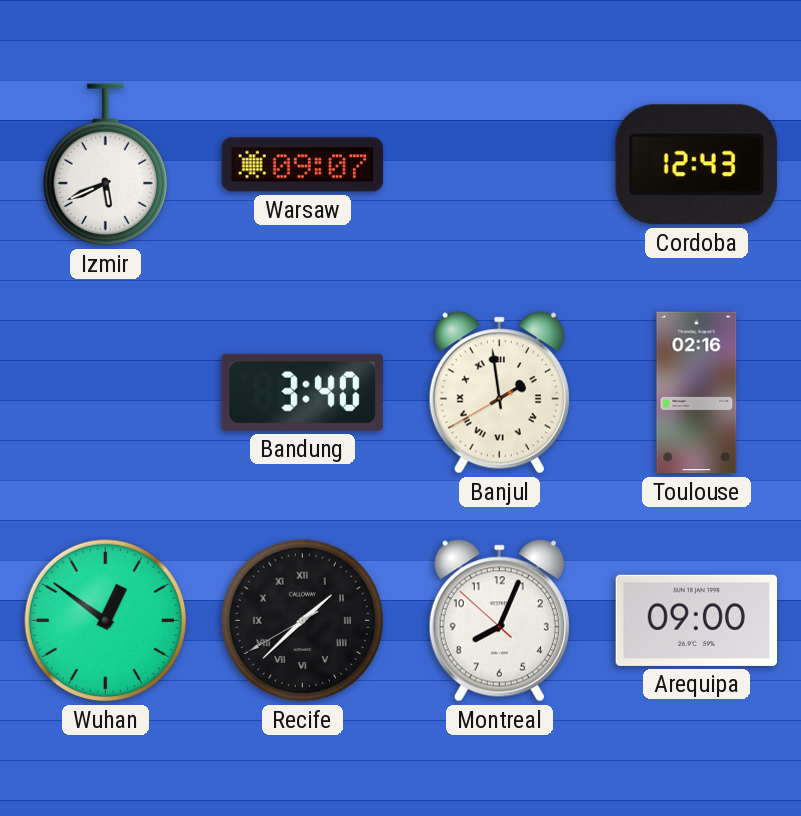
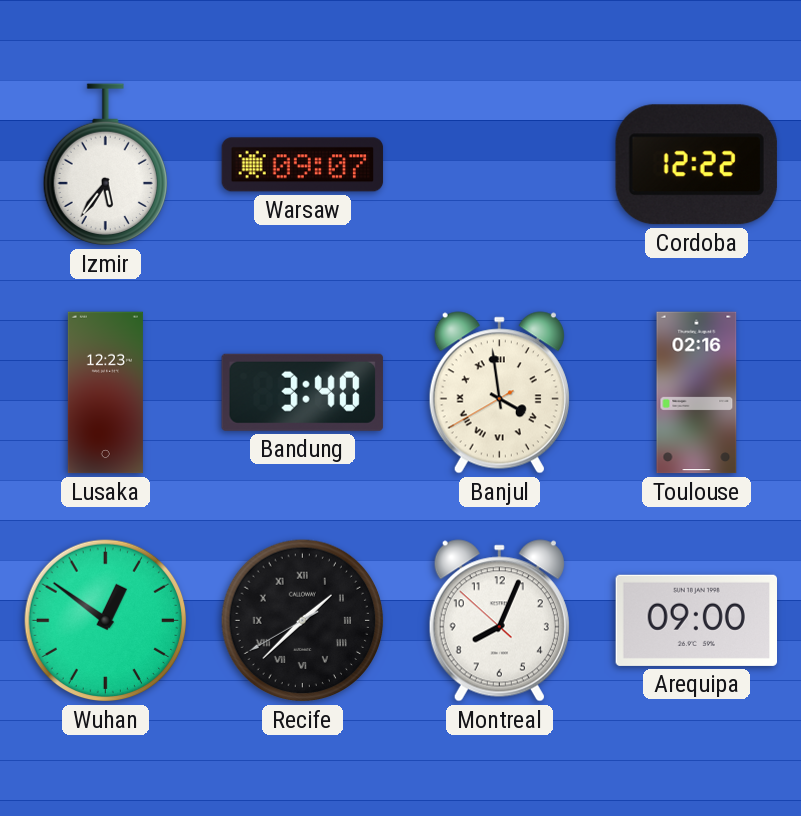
Izmir: 5:41 -> 5:36 (105, 165)
Cordoba: 12:43 -> 12:22 (696, 165)
Lusaka: none -> 12:23 (105, 393)
Banjul: 1:58 -> 3:58 (499, 393)
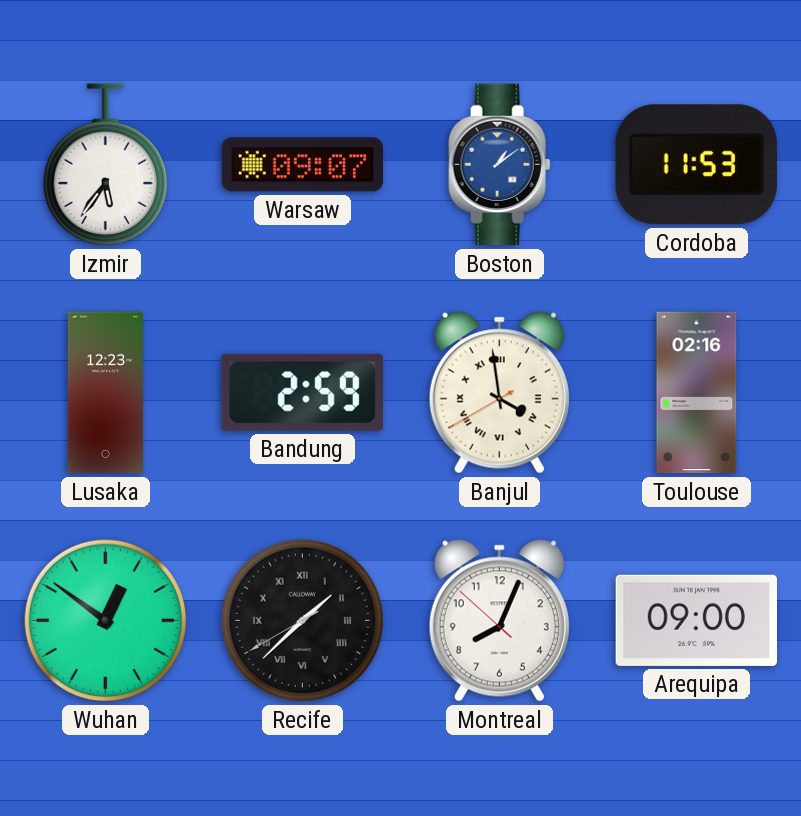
Boston: none -> 1:09 (500, 165)
Cordoba: 12:22 -> 11:53 (696, 165)
Bandung: 3:40 -> 2:59 (302, 392)
